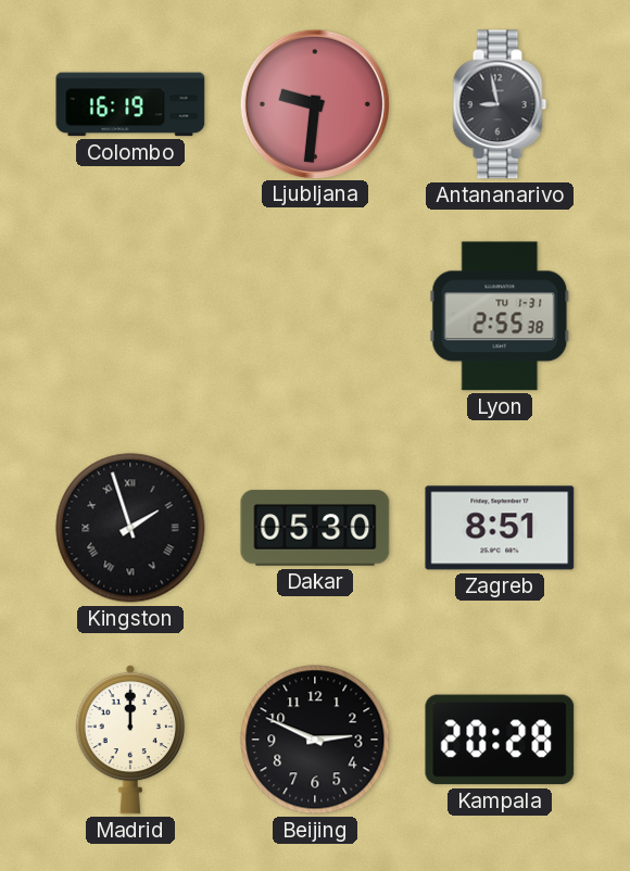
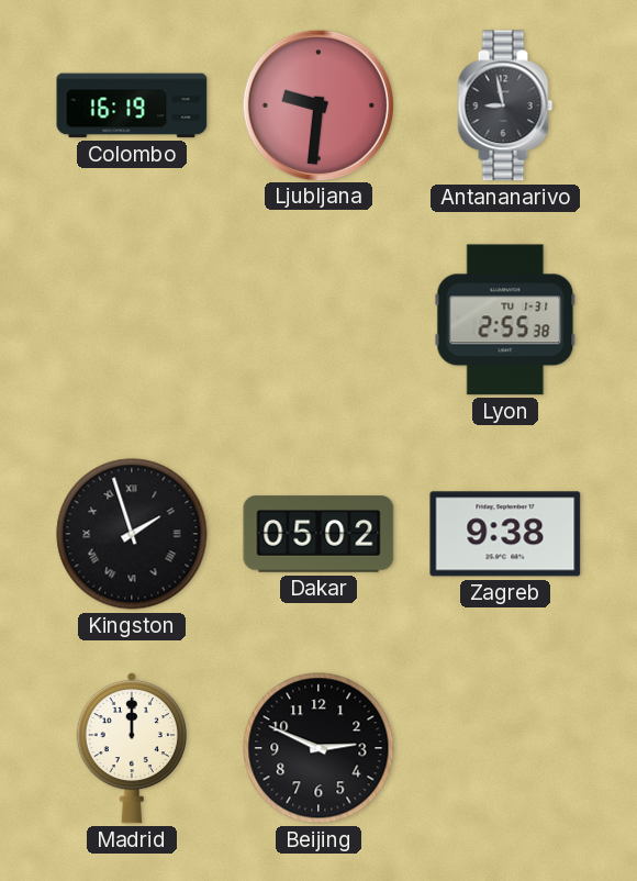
Dakar: 05:30 -> 05:02 (318, 534)
Zagreb: 8:51 -> 9:38 (505, 534)
Kampala: 20:28 -> none (500, 740)
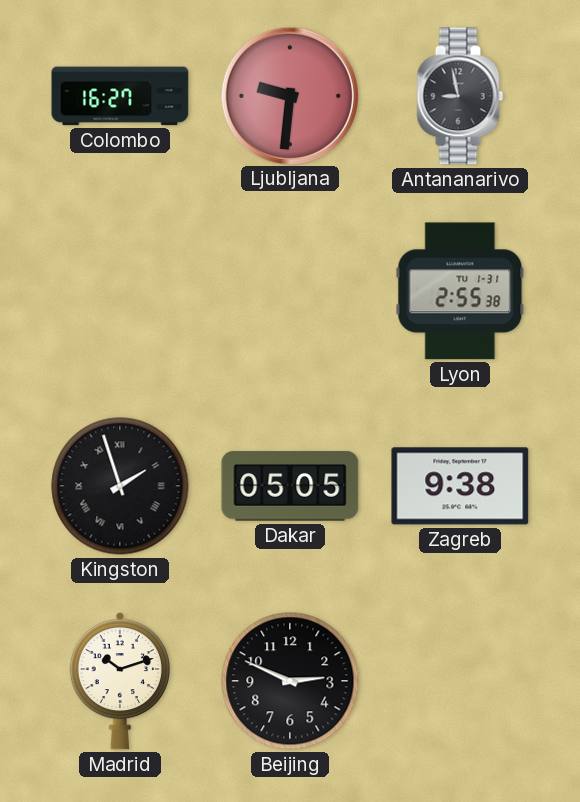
Colombo: 16:19 -> 16:27 (120, 96)
Dakar: 05:02 -> 05:05 (290, 486)
Madrid: 12:00 -> 10:12 (119, 681)
